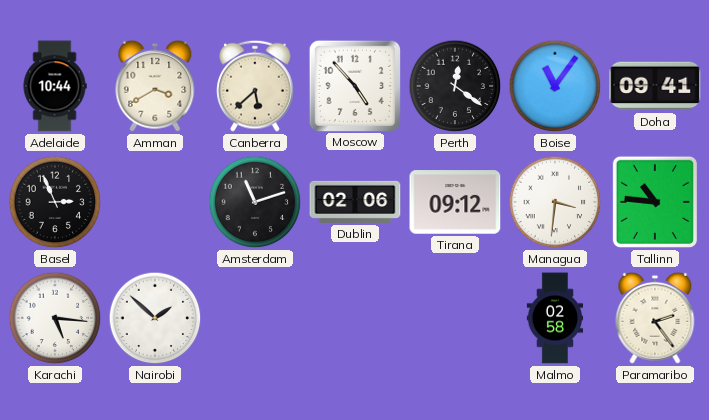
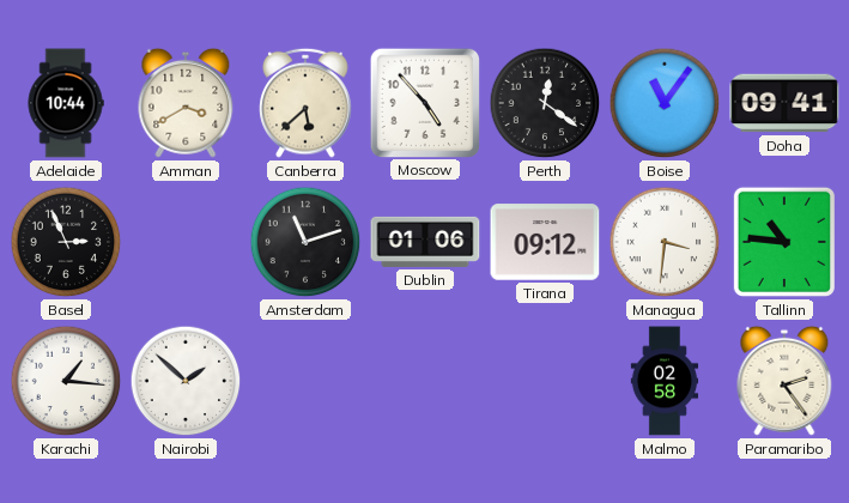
Dublin: 02:06 -> 01:06 (425, 242)
Karachi: 5:16 -> 1:16 (66, 381)
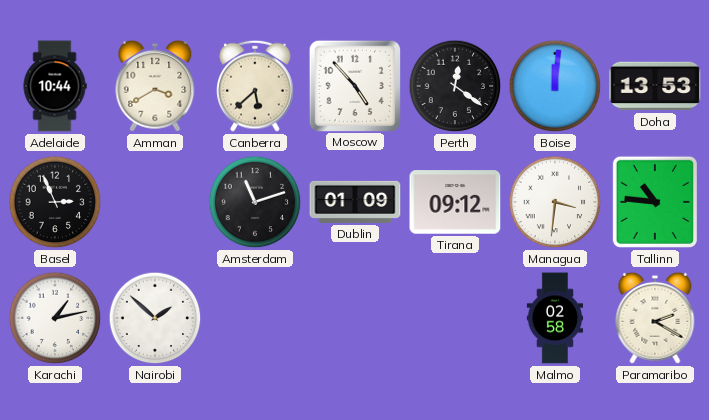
Boise: 11:06 -> 12:01 (555, 86)
Doha: 09:41 -> 13:53 (655, 86)
Dublin: 01:06 -> 01:09 (355, 202)
Karachi: 1:16 -> 1:13 (55, 318)
Paramaribo: 2:24 -> 2:20 (655, 318)
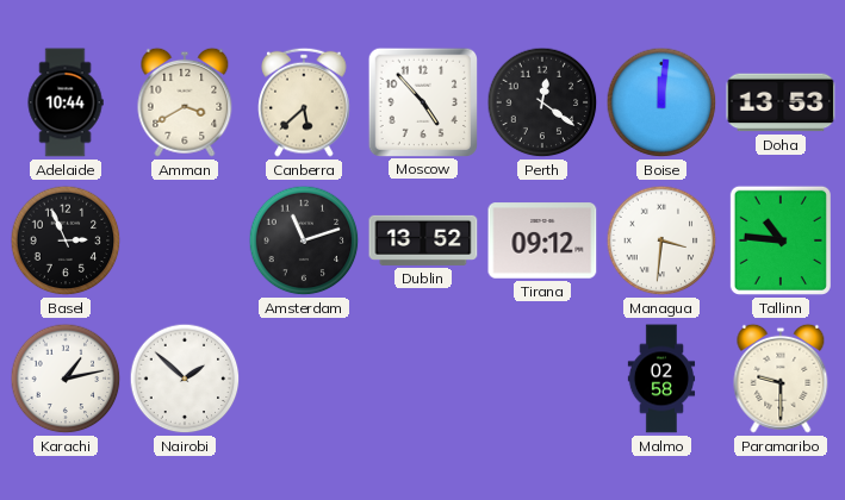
Dublin: 01:09 -> 13:52 (423, 240)
Paramaribo: 2:20 -> 9:30 (781, 379)
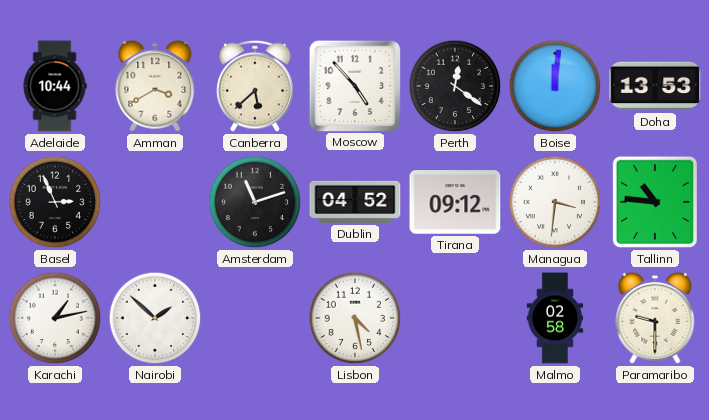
Dublin: 13:52 -> 04:52 (355, 202)
Lisbon: none -> 4:28 (355, 318)
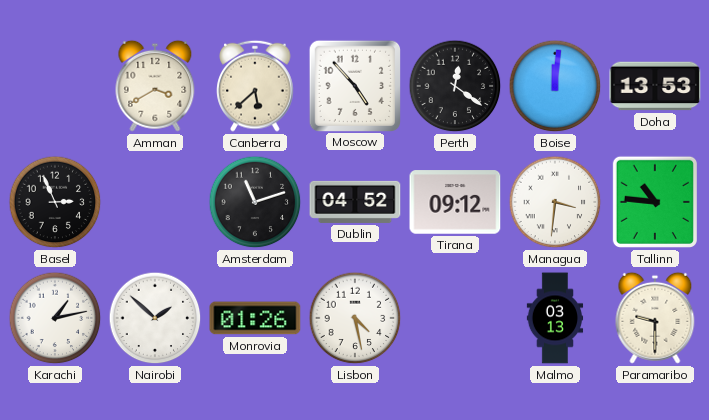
Adelaide: 10:44 -> none (55, 86)
Monrovia: none -> 01:26 (255, 318)
Malmo: 02:58 -> 03:13 (555, 318)
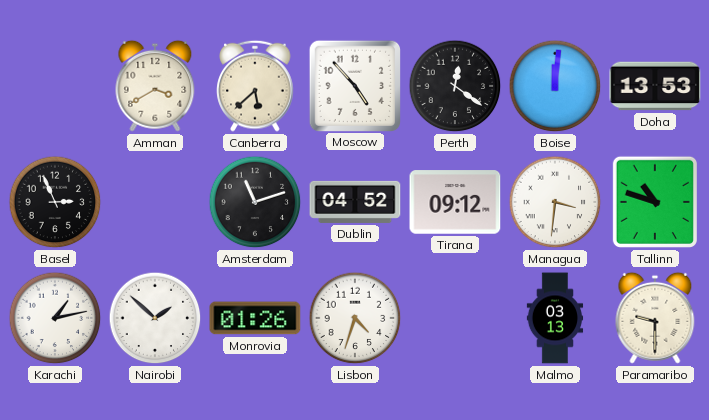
Tallinn: 10:46 -> 10:48 (655, 202)
Lisbon: 4:28 -> 4:33 (355, 318)
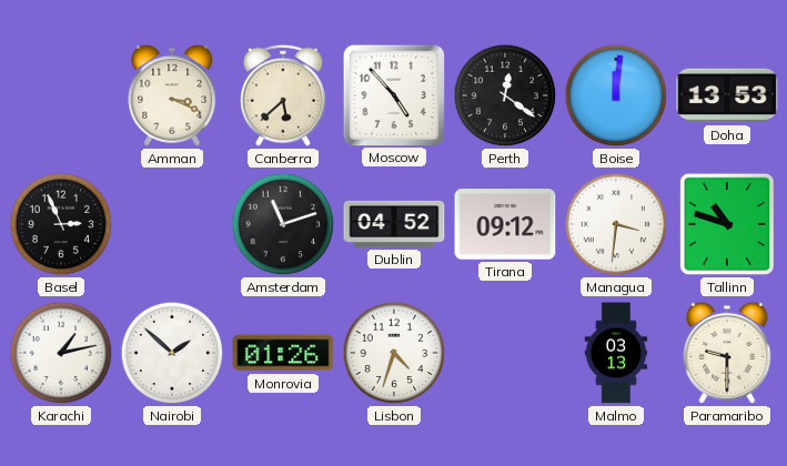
Amman: 3:40 -> 3:19 (172, 95)
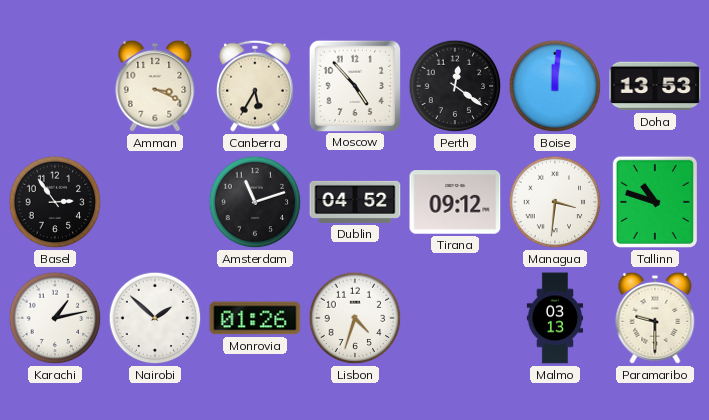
Canberra: 5:38 -> 5:35 (255, 86)
Basel: 2:56 -> 2:54 (55, 202)
